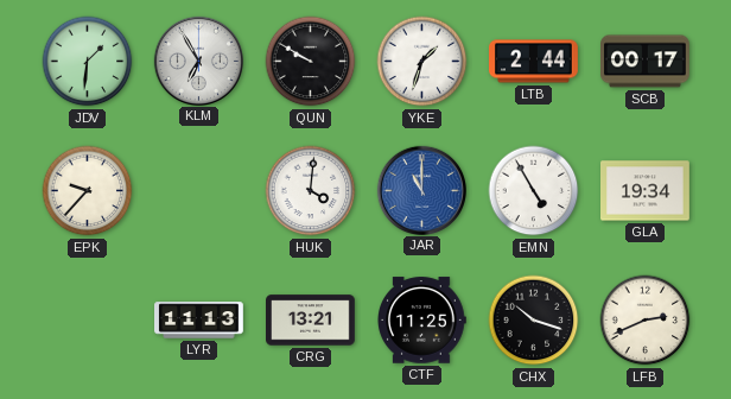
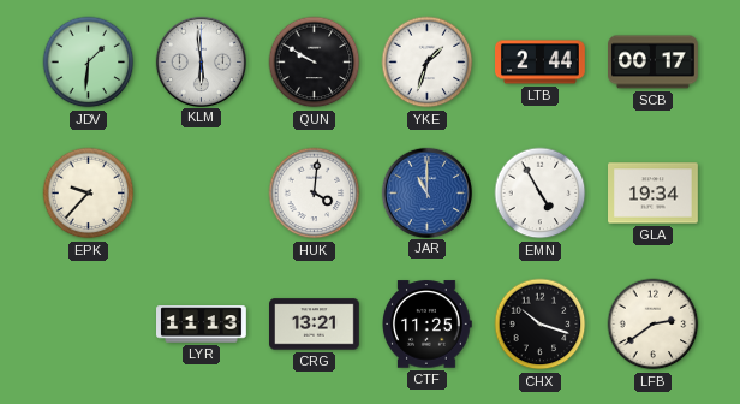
KLM: 6:55 -> 5:59 (201, 61)
LFB: 2:41 -> 2:39 (654, 325)
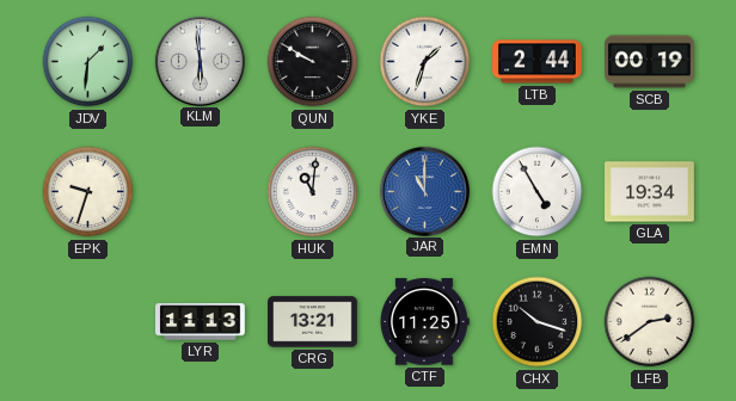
SCB: 00:17 -> 00:19 (650, 62)
EPK: 9:37 -> 9:33 (88, 192)
HUK: 4:01 -> 11:01 (313, 192)
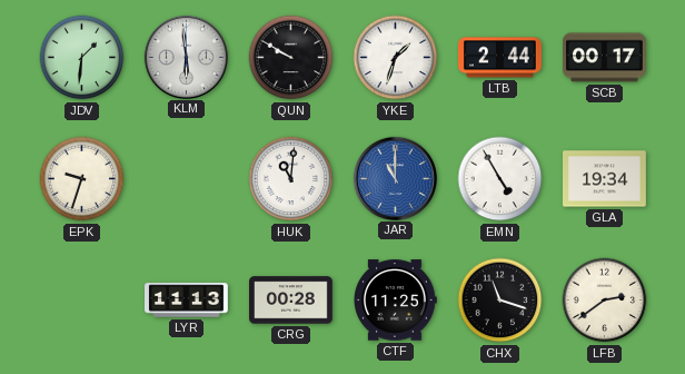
SCB: 00:19 -> 00:17 (605, 58)
CRG: 13:21 -> 00:28 (291, 301)
CHX: 10:18 -> 11:18 (500, 301)
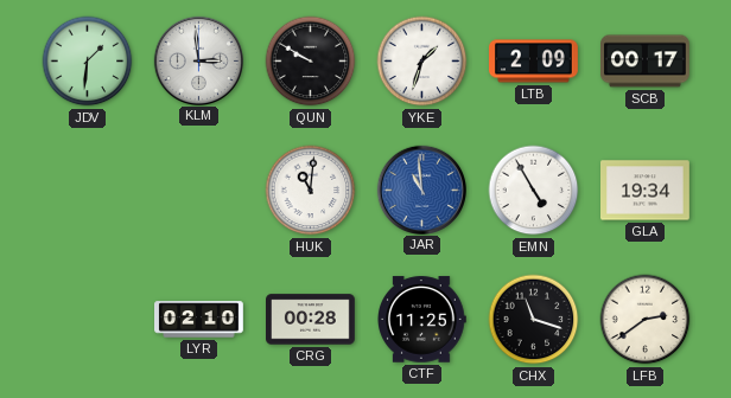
KLM: 5:59 -> 2:59 (198, 60)
LTB: 2:44 -> 2:09 (534, 62)
EPK: 9:33 -> none (82, 179)
JAR: 11:00 -> 10:59 (421, 190)
LYR: 11:13 -> 02:10 (199, 320)
